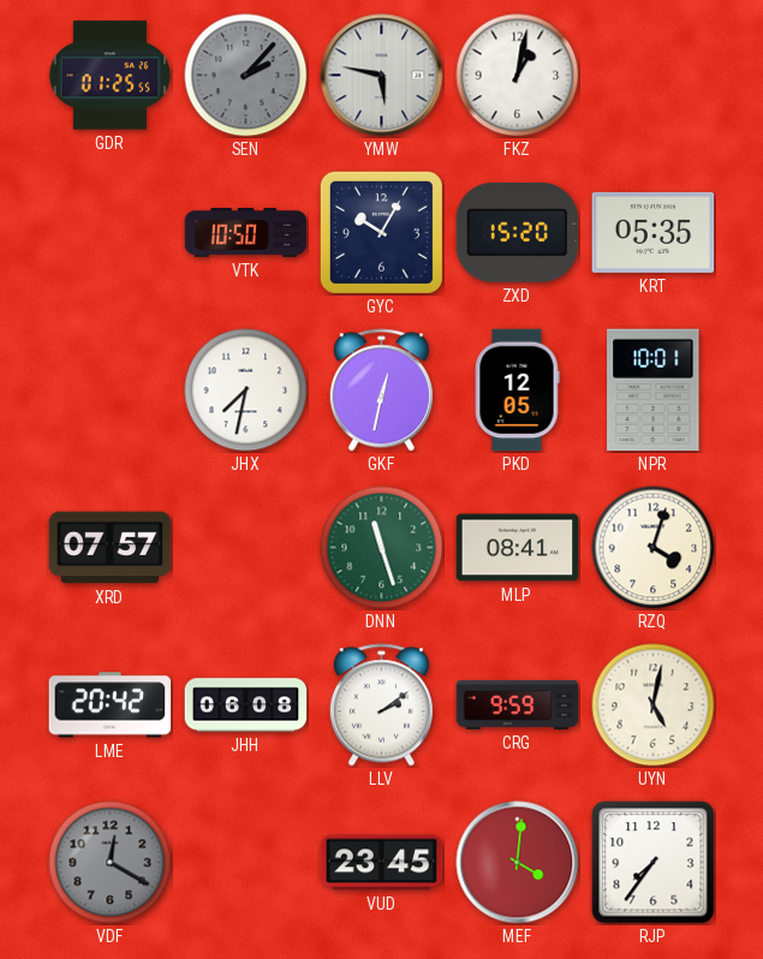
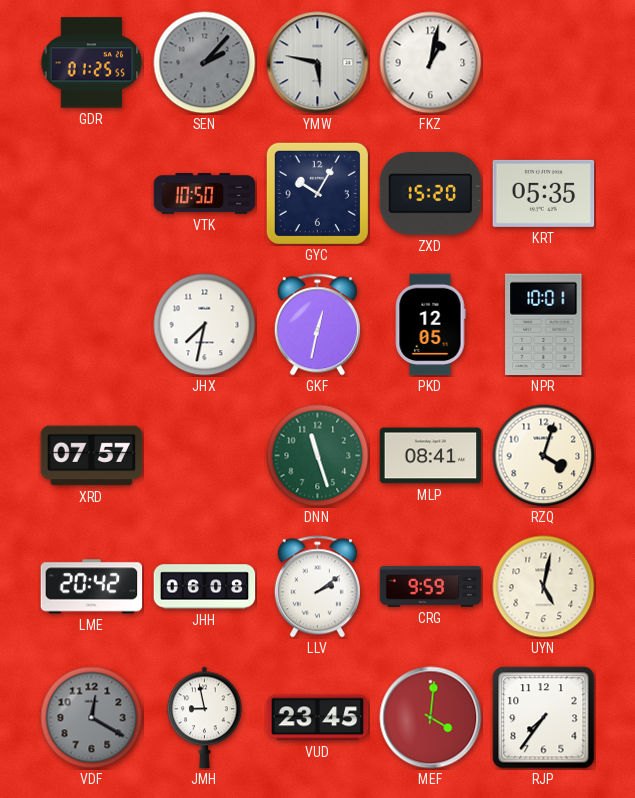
JMH: none -> 8:58 (205, 718)
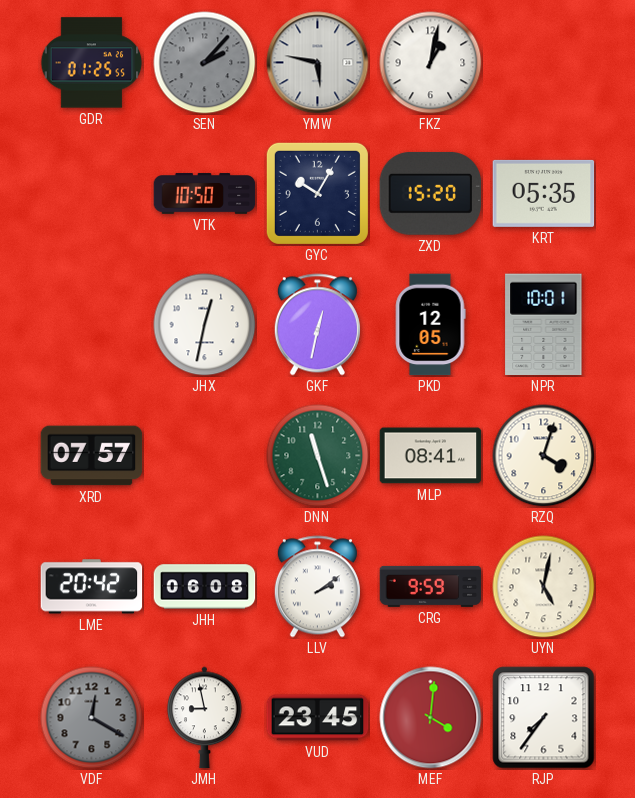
JHX: 7:32 -> 12:32 (205, 325)
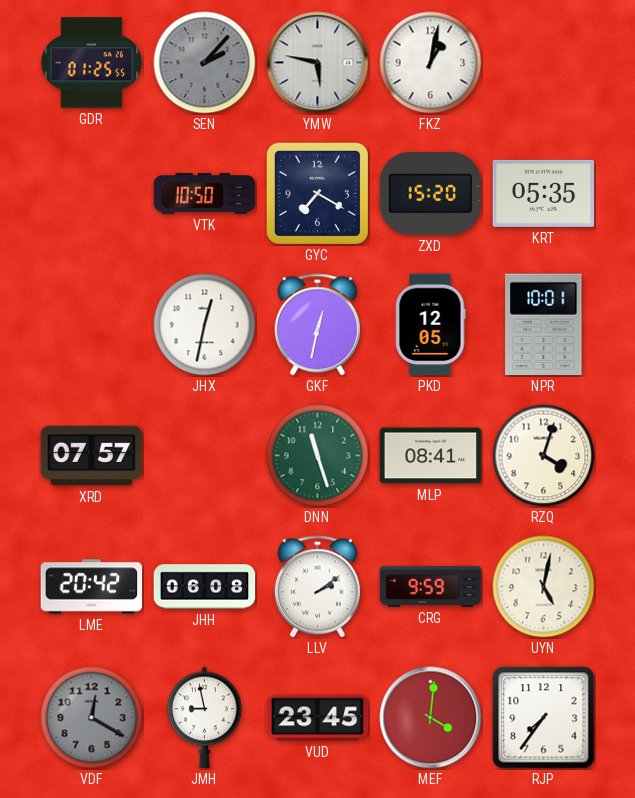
GYC: 10:05 -> 7:20 (317, 193)
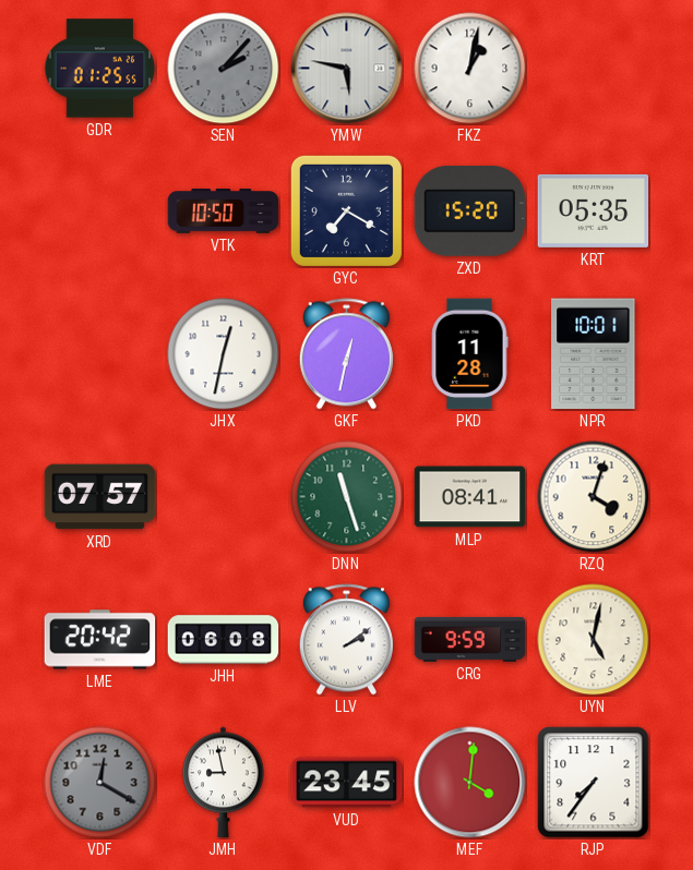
PKD: 12:05 -> 11:28 (469, 354)
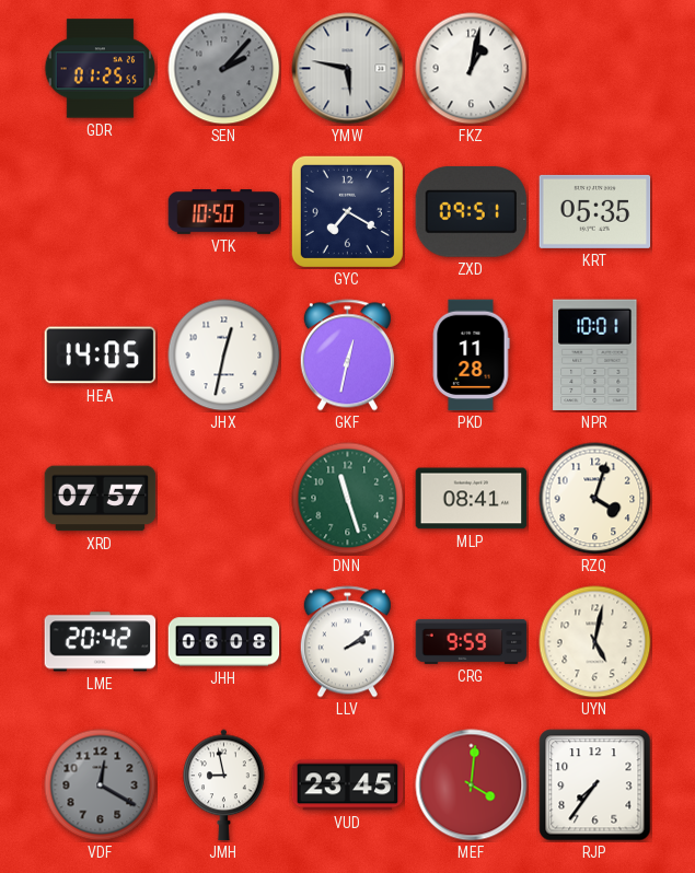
ZXD: 15:20 -> 09:51 (472, 211)
HEA: none -> 14:05 (101, 356)
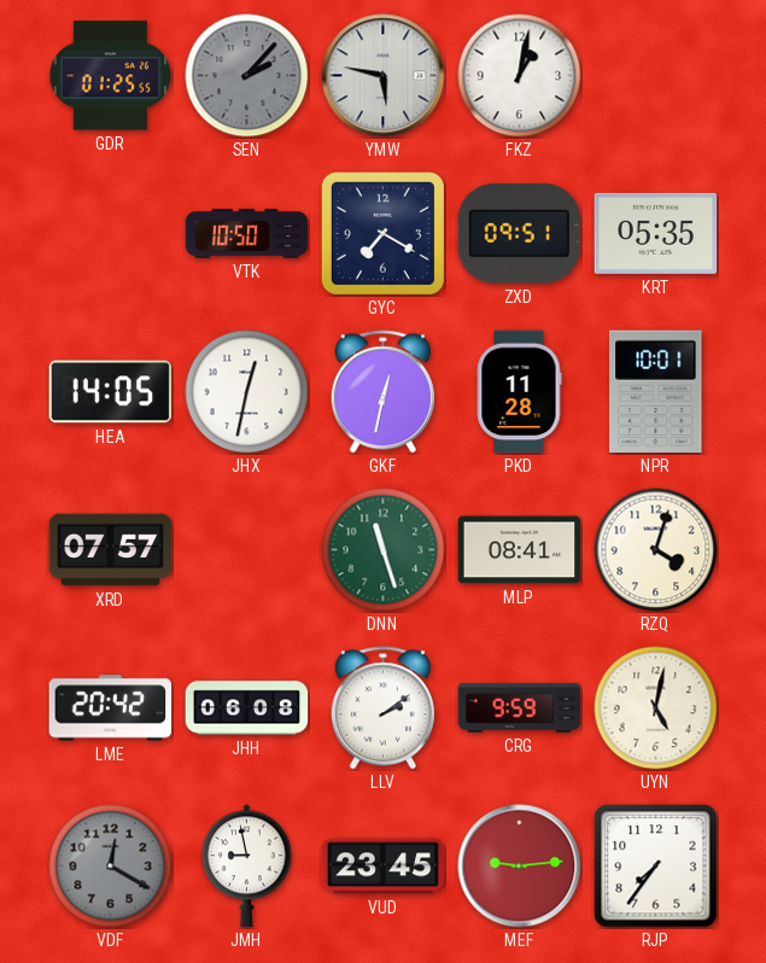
MEF: 4:01 -> 9:14 (520, 866)
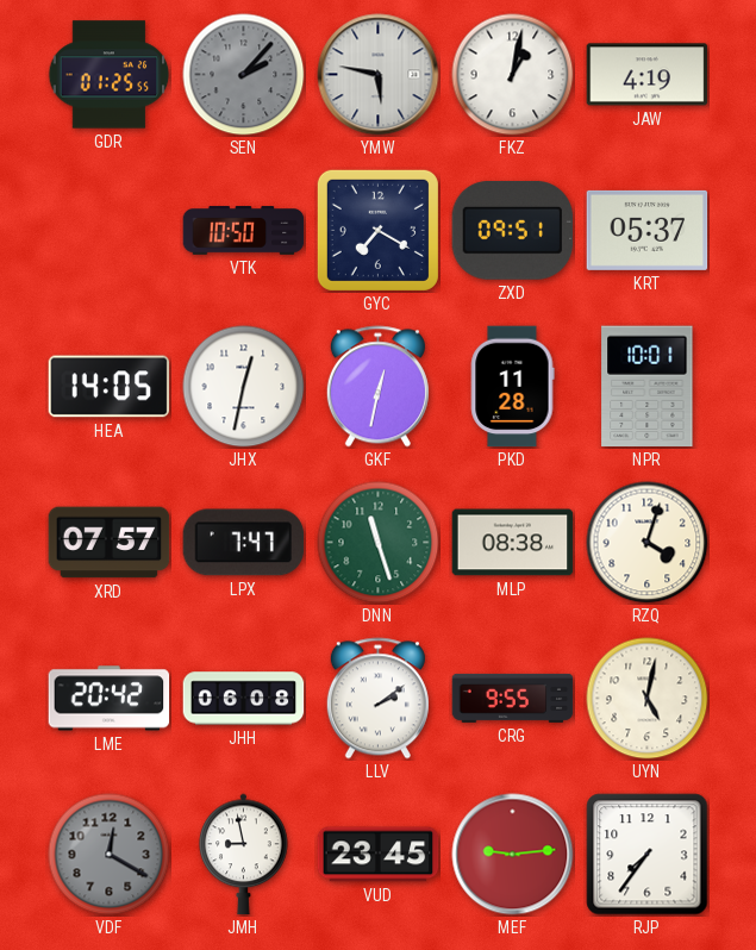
JAW: none -> 4:19 (648, 75)
KRT: 05:35 -> 05:37 (648, 230)
LPX: none -> 7:47 (244, 543)
MLP: 08:41 -> 08:38 (513, 543)
CRG: 9:59 -> 9:55 (513, 698)
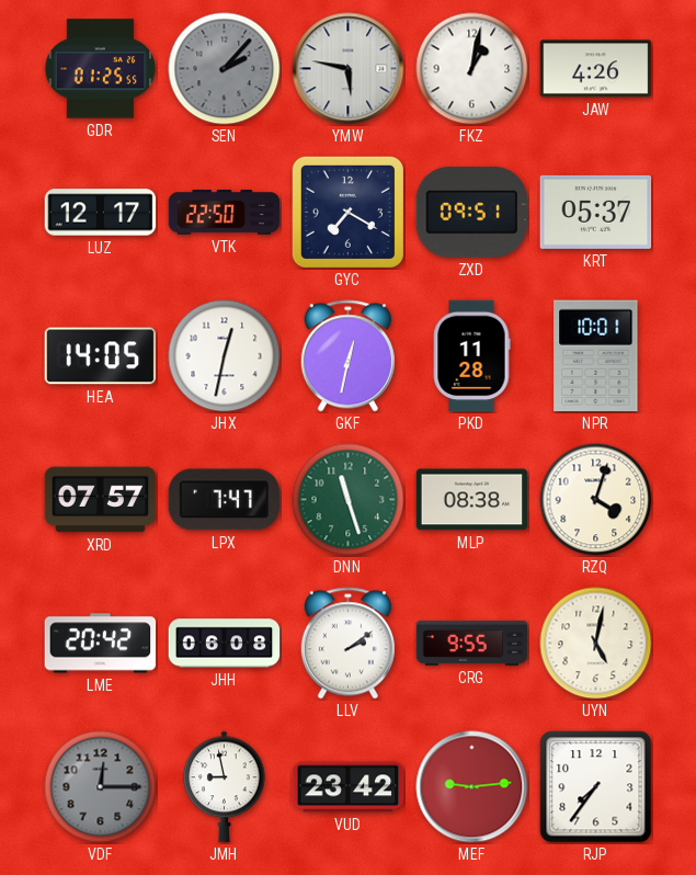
JAW: 4:19 -> 4:26 (596, 69)
LUZ: none -> 12:17 (101, 213)
VTK: 10:50 -> 22:50 (225, 213)
VDF: 12:20 -> 12:15 (101, 787)
VUD: 23:45 -> 23:42 (349, 787)
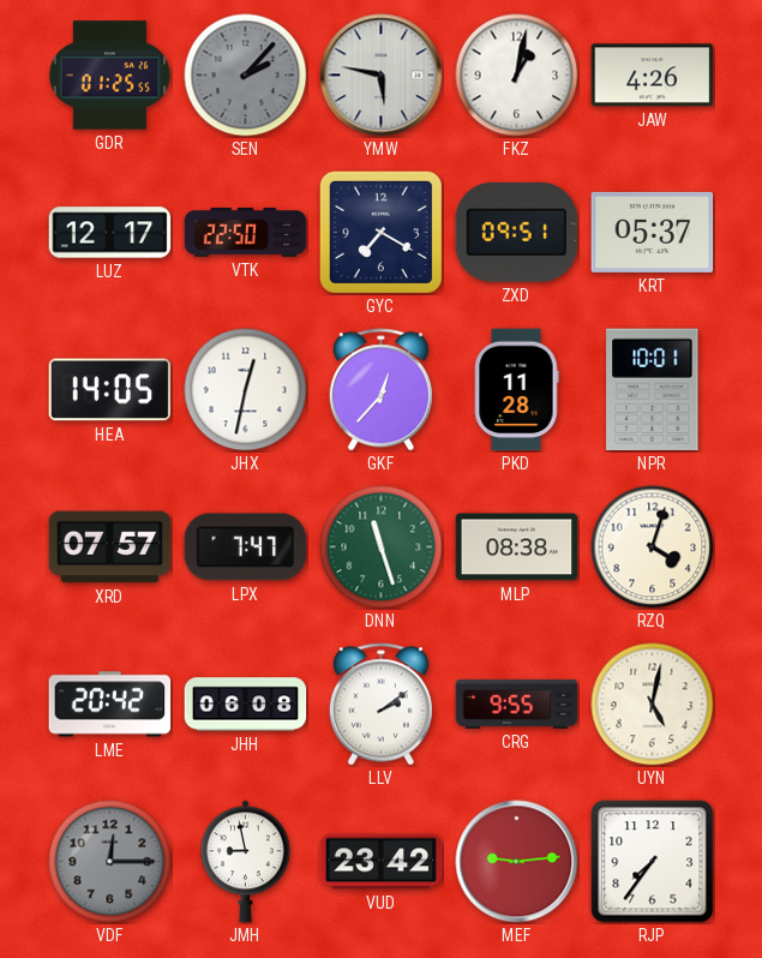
GKF: 12:32 -> 12:37 (380, 390)
